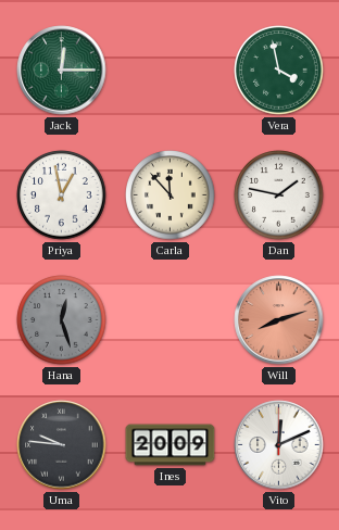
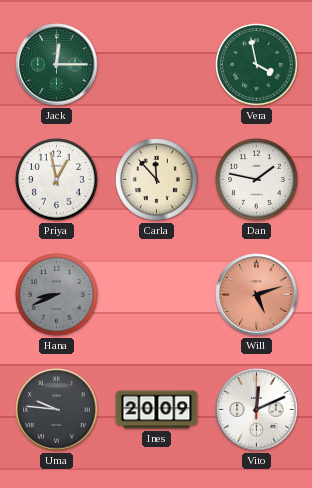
Hana: 12:27 -> 8:41 (57, 295)
Will: 8:12 -> 5:12 (257, 295)
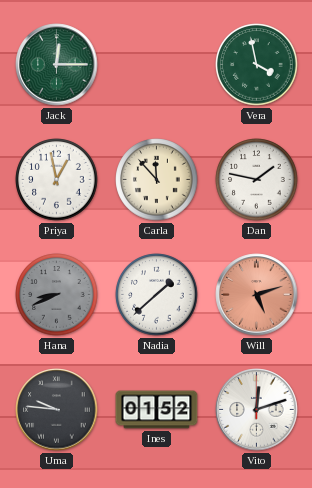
Nadia: none -> 1:38 (157, 295)
Ines: 20:09 -> 01:52 (157, 410)
Vito: 12:11 -> 12:12 (257, 410)
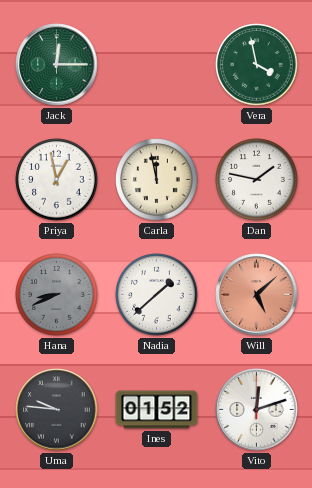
Carla: 11:53 -> 11:58 (157, 180)
Will: 5:12 -> 5:08 (257, 295)
